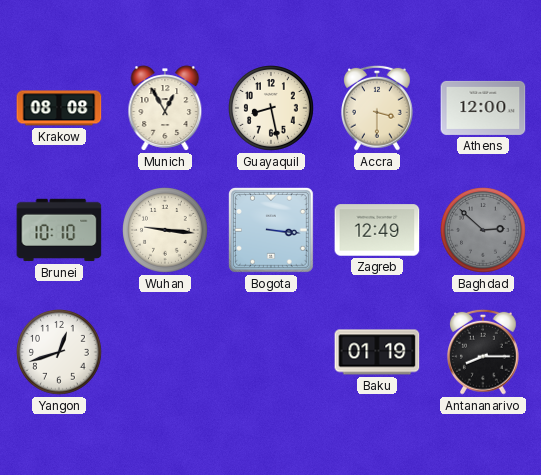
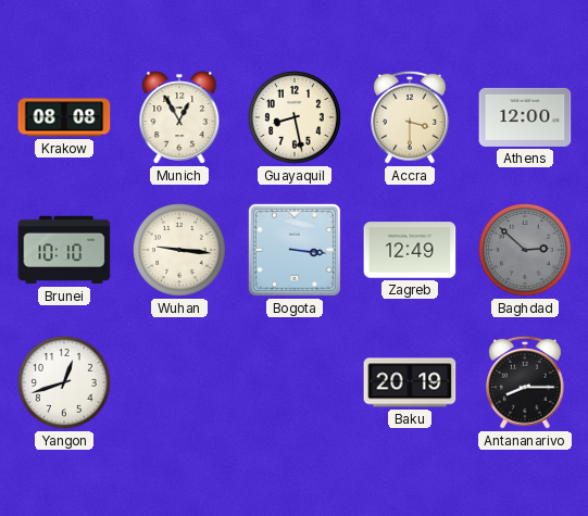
Baku: 01:19 -> 20:19 (410, 382)
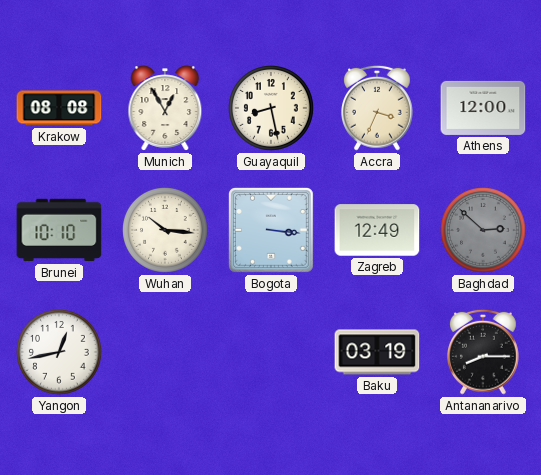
Accra: 3:30 -> 3:34 (378, 108)
Wuhan: 9:16 -> 10:16 (166, 231)
Yangon: 12:42 -> 12:43 (60, 353)
Baku: 20:19 -> 03:19 (377, 352)
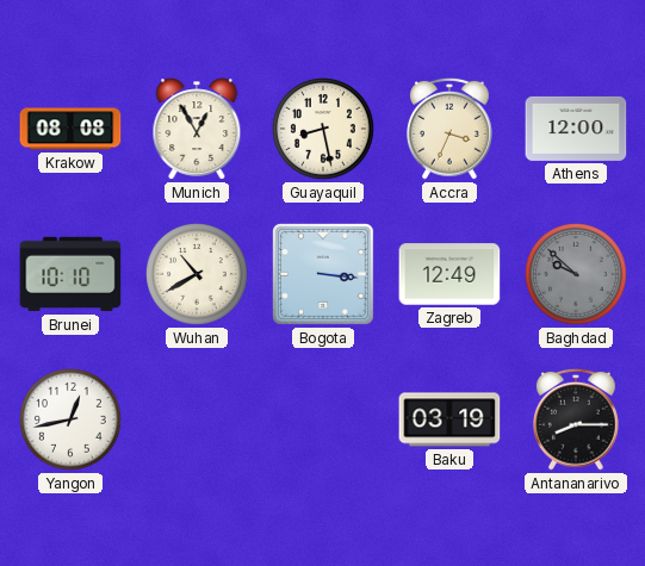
Wuhan: 10:16 -> 10:40 (198, 275)
Baghdad: 2:52 -> 9:52 (577, 275)
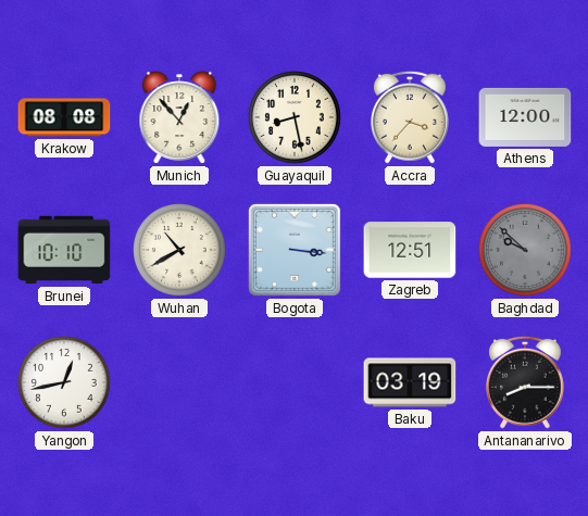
Munich: 12:55 -> 12:53 (179, 117)
Accra: 3:34 -> 3:37 (411, 117)
Zagreb: 12:49 -> 12:51 (410, 250)
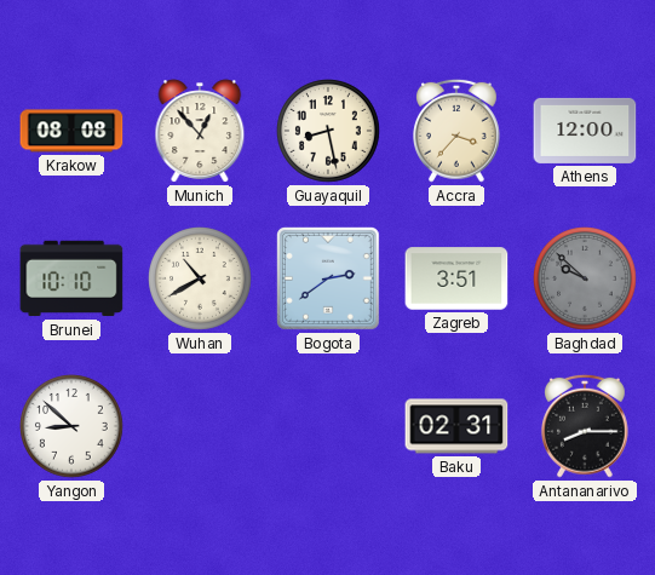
Bogota: 3:16 -> 2:39 (328, 278)
Zagreb: 12:51 -> 3:51 (456, 278)
Yangon: 12:43 -> 8:52 (73, 427)
Baku: 03:19 -> 02:31 (456, 426)
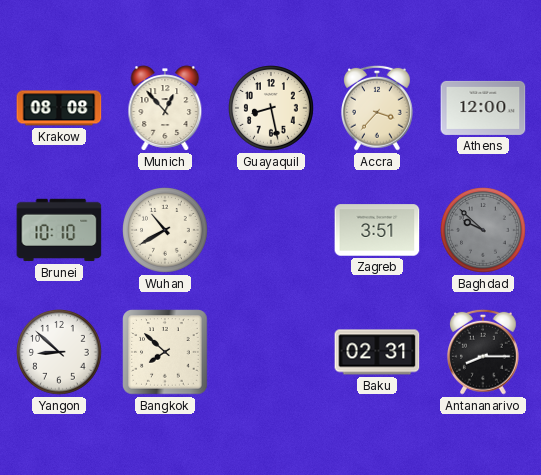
Bogota: 2:39 -> none (328, 278)
Bangkok: none -> 7:52 (165, 352)
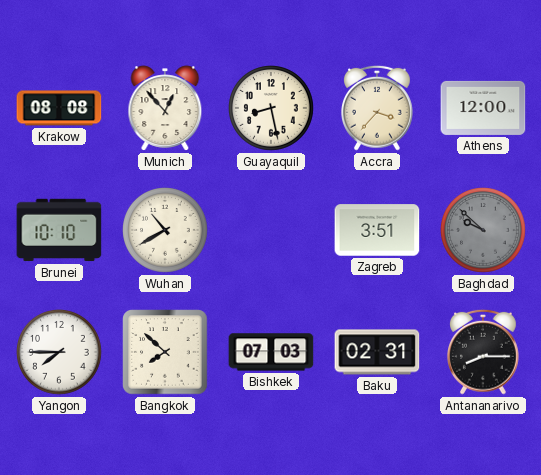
Yangon: 8:52 -> 7:45 (60, 353)
Bishkek: none -> 07:03 (271, 352)
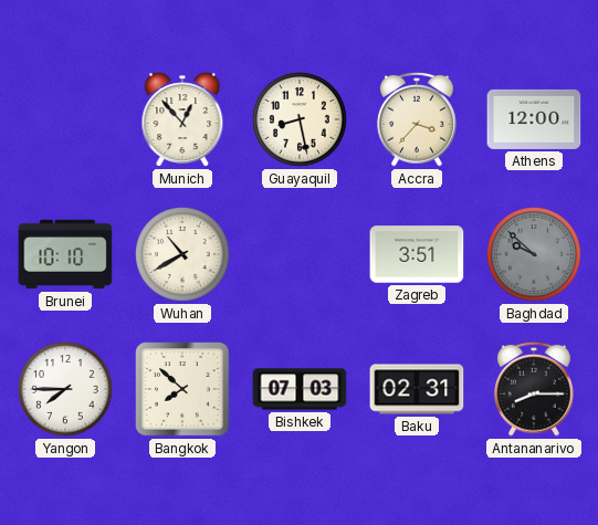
Krakow: 08:08 -> none (59, 108)
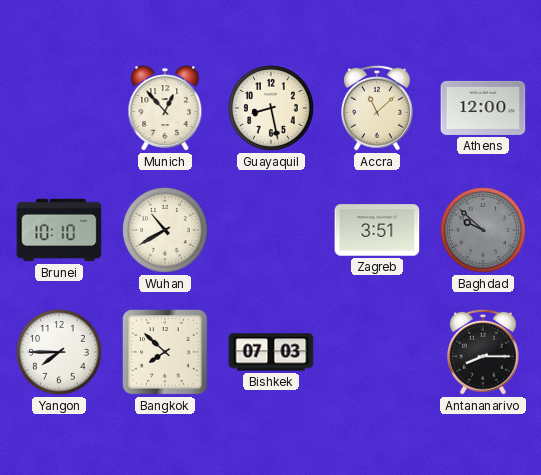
Accra: 3:37 -> 11:08 (378, 108)
Baku: 02:31 -> none (417, 389)
